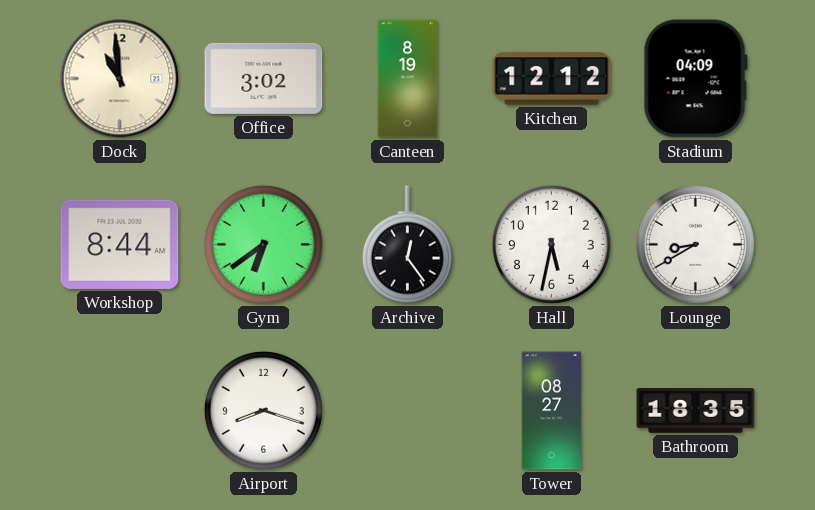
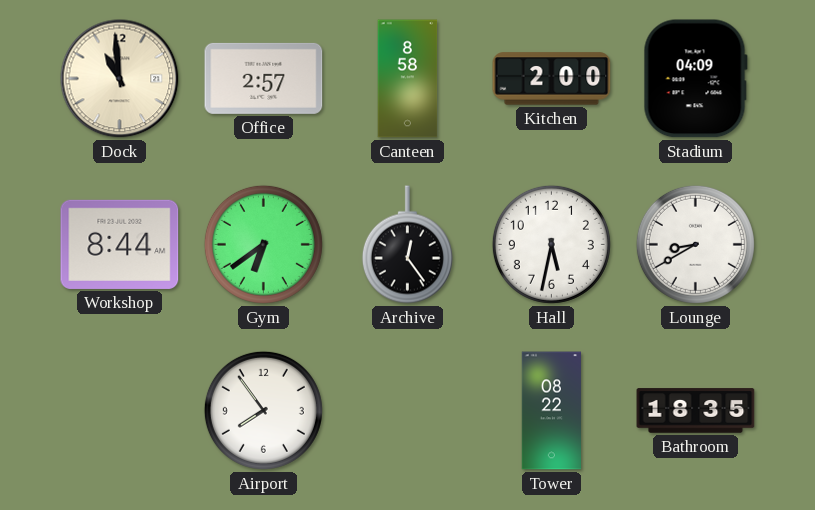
Office: 3:02 -> 2:57 (264, 78)
Canteen: 8:19 -> 8:58 (408, 79)
Kitchen: 12:12 -> 2:00 (552, 79)
Airport: 8:18 -> 7:54 (263, 410)
Tower: 08:27 -> 08:22 (552, 411)
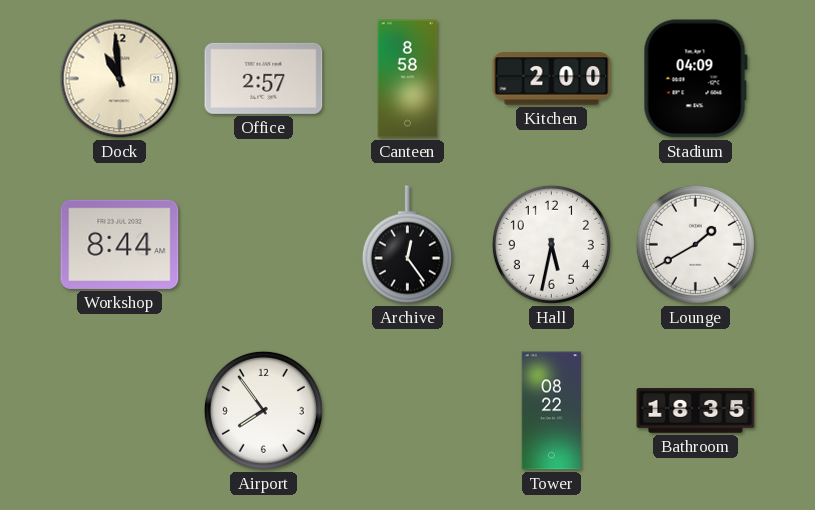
Gym: 6:39 -> none (263, 244)
Lounge: 8:40 -> 1:40 (695, 244)
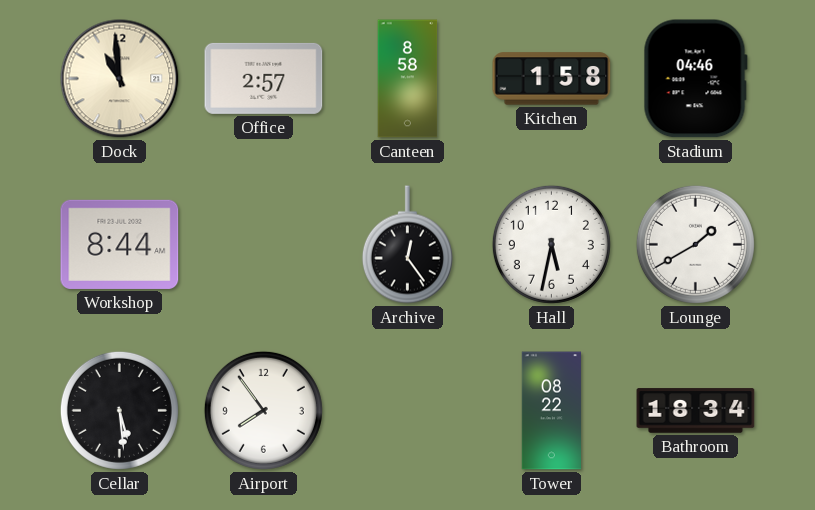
Kitchen: 2:00 -> 1:58 (552, 79)
Stadium: 04:09 -> 04:46 (695, 79)
Cellar: none -> 5:29 (119, 410)
Bathroom: 18:35 -> 18:34 (696, 411)
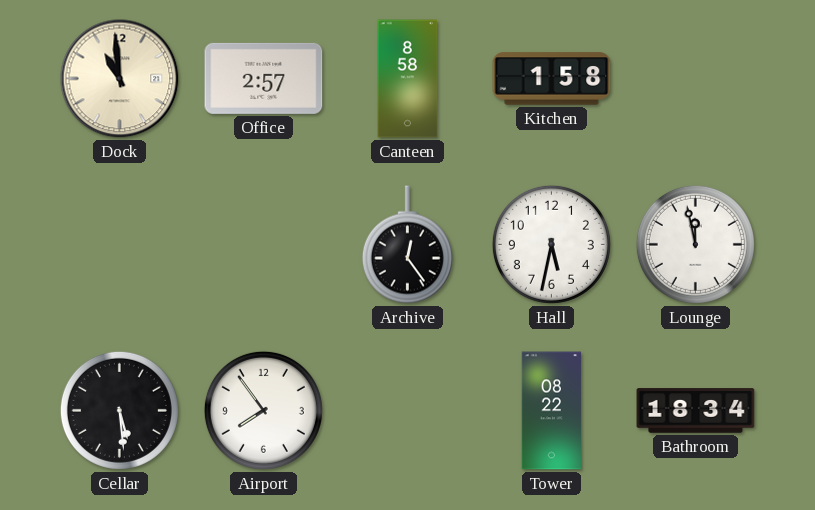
Stadium: 04:46 -> none (695, 79)
Workshop: 8:44 -> none (120, 244)
Lounge: 1:40 -> 11:58 (695, 244)
